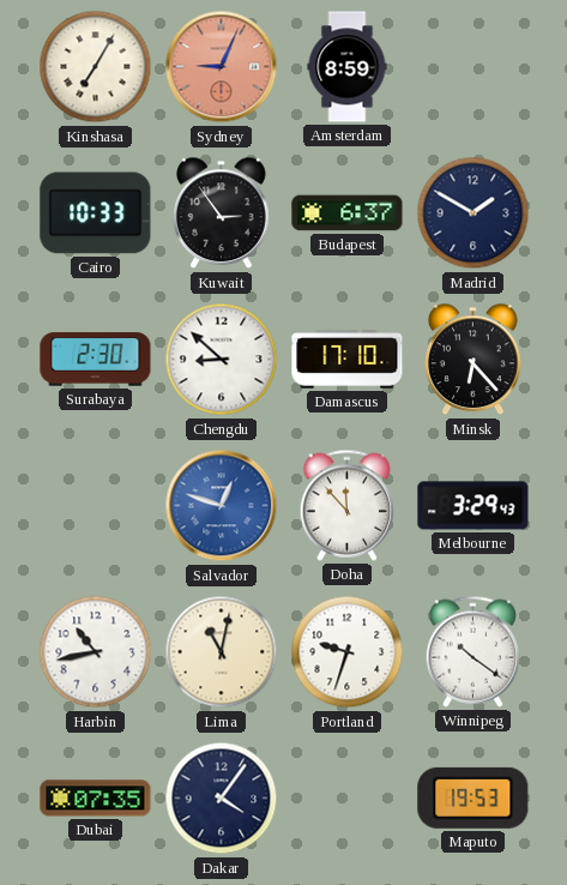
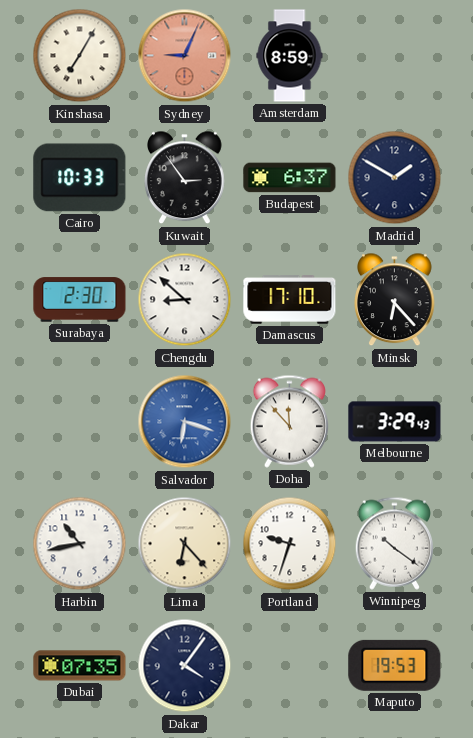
Salvador: 12:48 -> 6:18 (185, 422)
Lima: 11:02 -> 6:23 (185, 544)
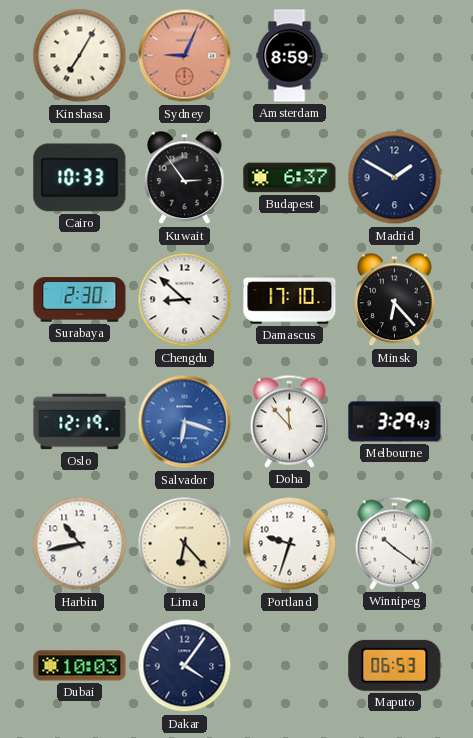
Oslo: none -> 12:19 (80, 422)
Dubai: 07:35 -> 10:03 (80, 666)
Maputo: 19:53 -> 06:53 (395, 665)
